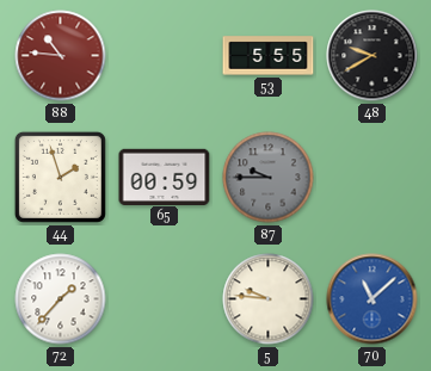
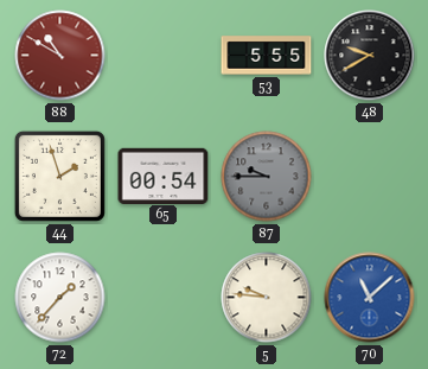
88: 10:46 -> 10:50 (60, 56)
65: 00:59 -> 00:54 (164, 176)
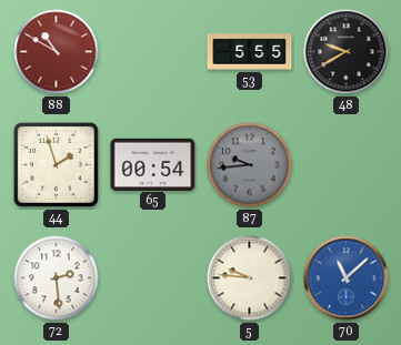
87: 9:45 -> 9:44 (250, 165)
72: 1:37 -> 2:29 (57, 278)
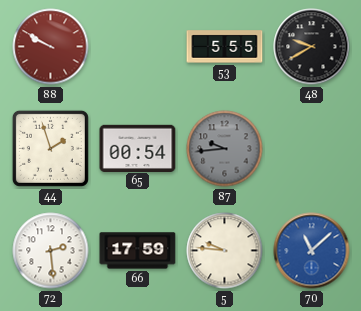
88: 10:50 -> 9:50 (51, 47)
66: none -> 17:59 (138, 251)
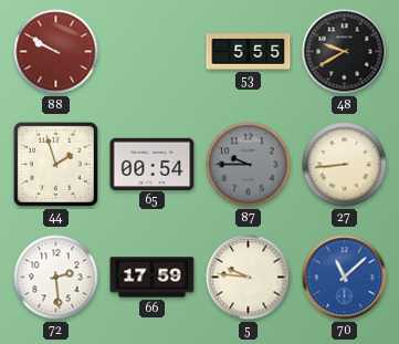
87: 9:44 -> 9:45 (249, 165)
27: none -> 8:44 (345, 165)
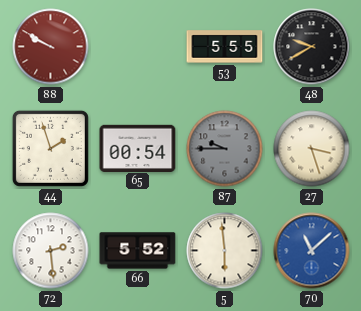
27: 8:44 -> 3:27 (312, 149)
66: 17:59 -> 5:52 (138, 251)
5: 9:46 -> 5:59 (225, 251)
